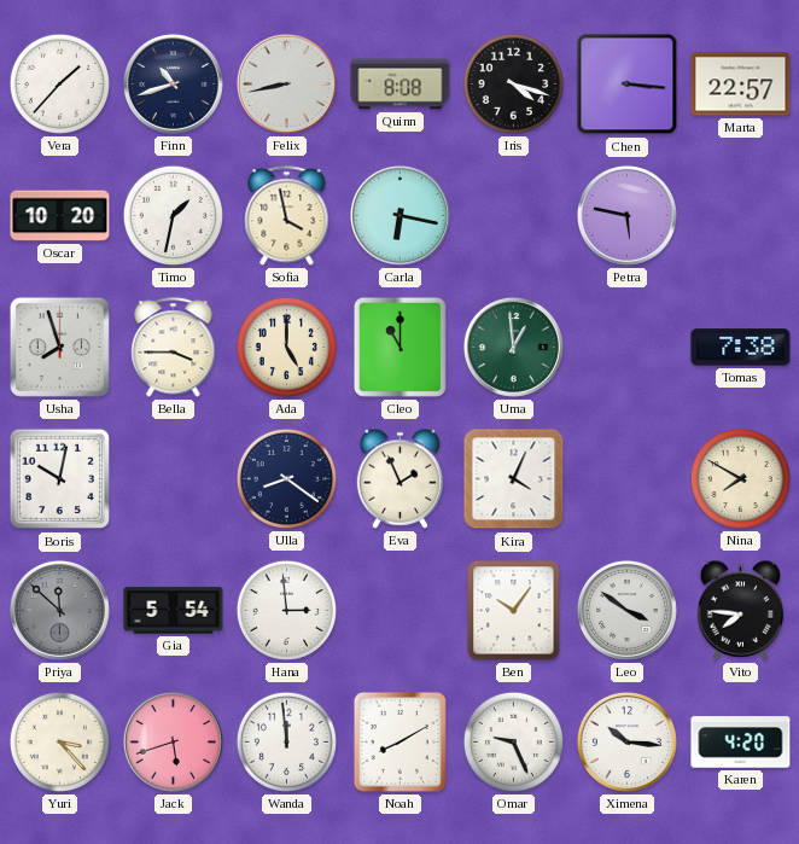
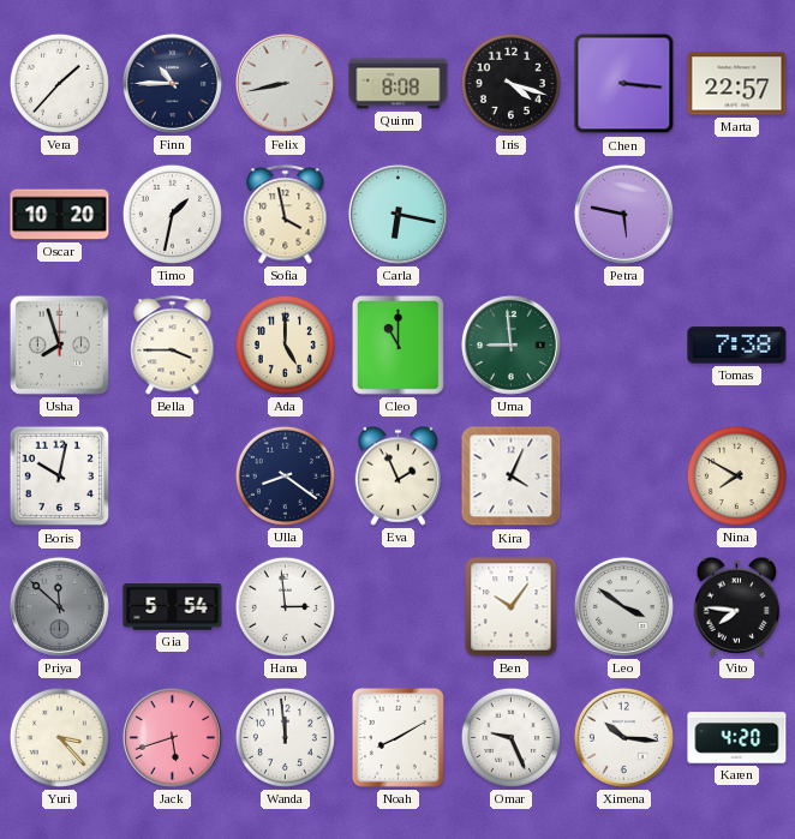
Finn: 10:42 -> 10:45 (172, 83)
Uma: 12:59 -> 8:59 (510, 344)
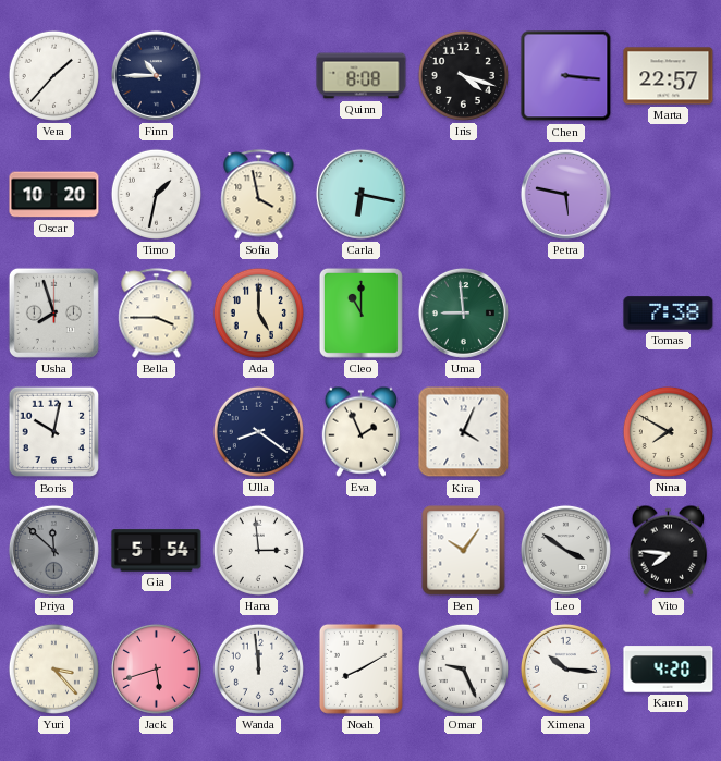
Felix: 8:43 -> none (285, 83)
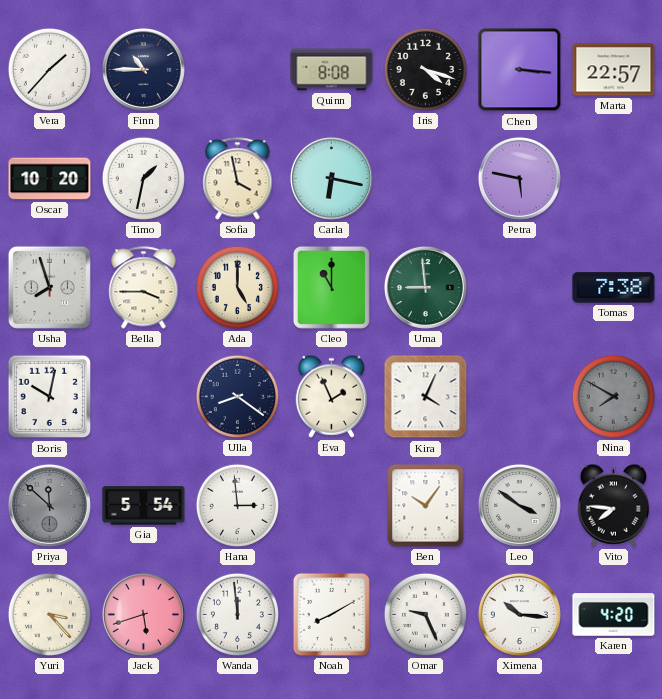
Nina dial: cream -> grey (613, 396)
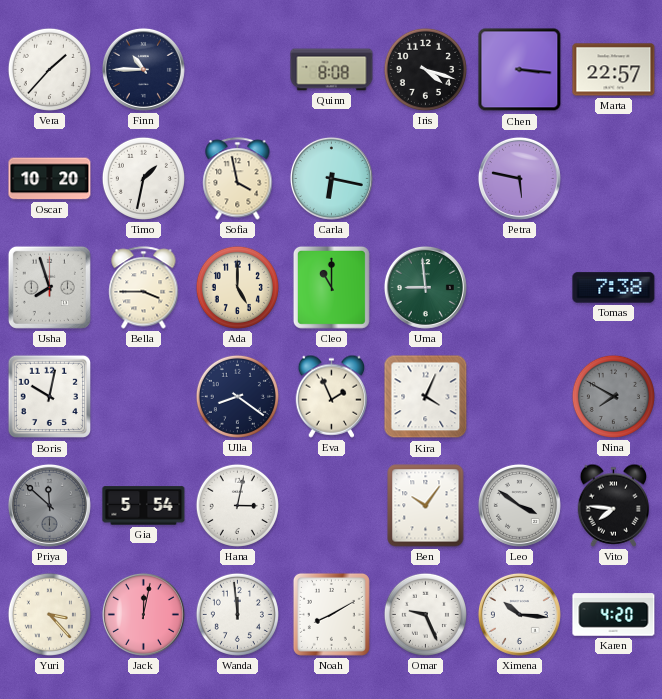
Hana: 2:59 -> 3:02 (237, 505)
Jack: 5:42 -> 12:02 (143, 614)
